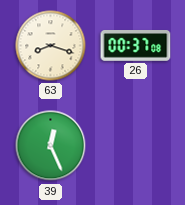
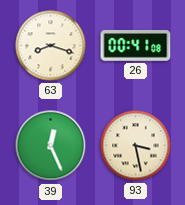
26: 00:37 -> 00:41 (136, 46)
93: none -> 3:28 (136, 146)
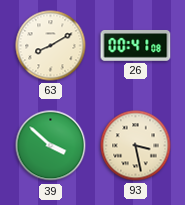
63: 8:18 -> 8:10 (51, 46)
39: 12:26 -> 3:52 (51, 146)
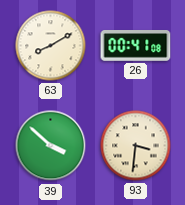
93: 3:28 -> 3:31 (136, 146)
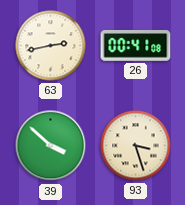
63: 8:10 -> 2:43 (51, 46)
93: 3:31 -> 3:27 (136, 146)
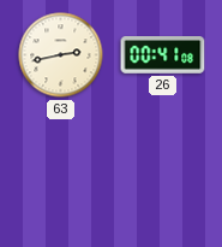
39: 3:52 -> none (51, 146)
93: 3:27 -> none (136, 146)
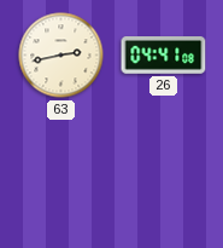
26: 00:41 -> 04:41 (164, 56)
